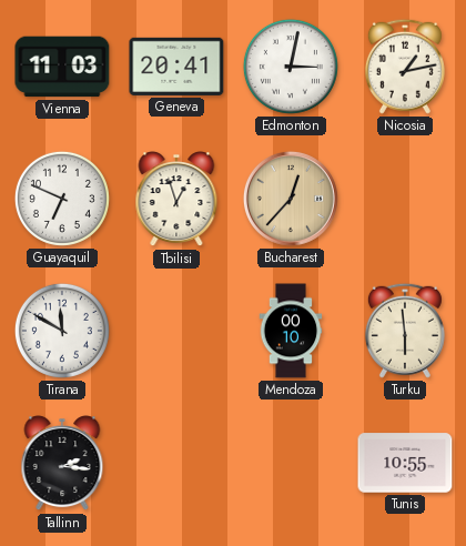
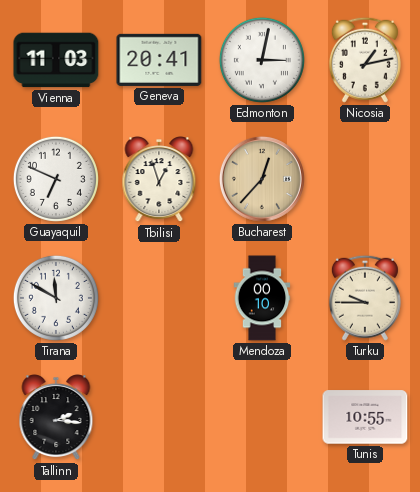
Turku: 5:59 -> 9:45 (365, 298)
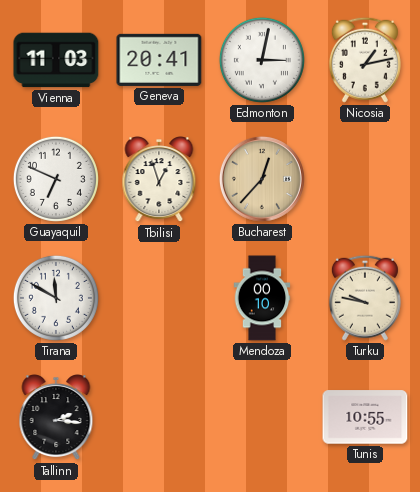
Turku: 9:45 -> 9:47 (365, 298)
